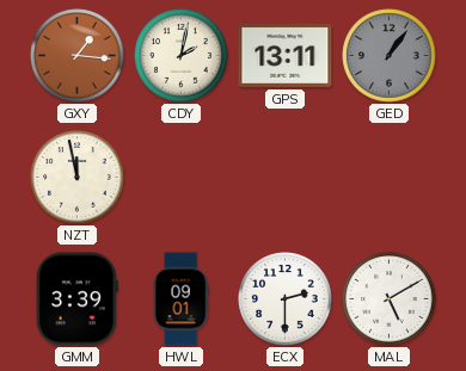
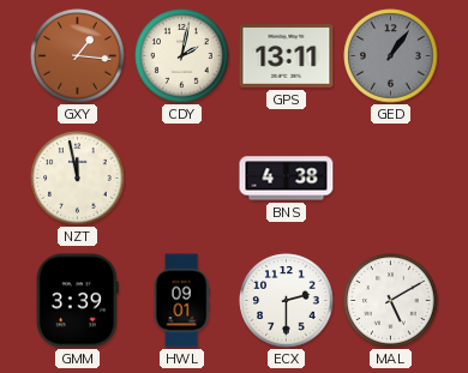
BNS: none -> 4:38 (287, 179)
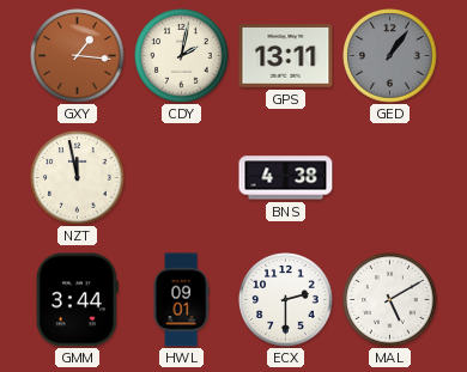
GMM: 3:39 -> 3:44 (77, 300)
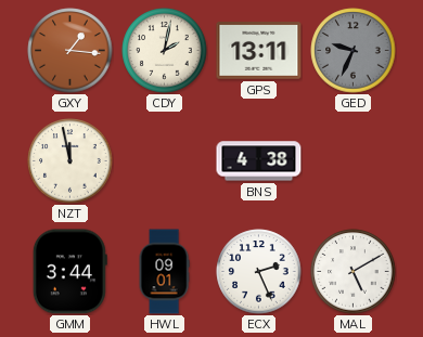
GED: 1:06 -> 9:34 (354, 51)
ECX: 2:30 -> 2:26 (259, 272)
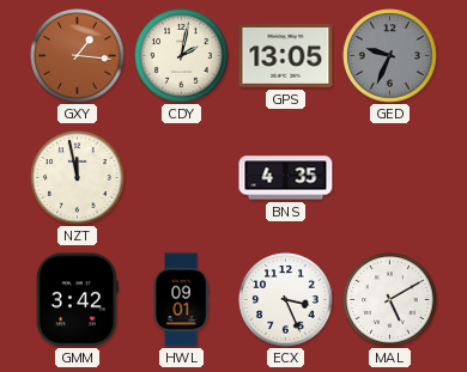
GPS: 13:11 -> 13:05 (286, 56)
BNS: 4:38 -> 4:35 (286, 178)
GMM: 3:44 -> 3:42 (77, 300)
ECX: 2:26 -> 3:26 (286, 300)
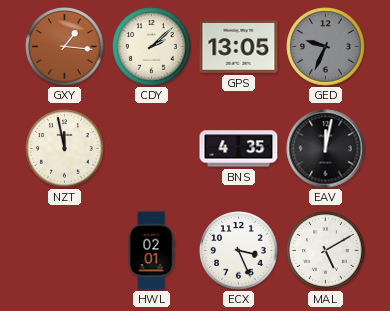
CDY: 2:02 -> 2:08 (152, 47)
EAV: none -> 12:02 (326, 149)
GMM: 3:42 -> none (77, 300)
HWL: 09:01 -> 02:01 (151, 251)
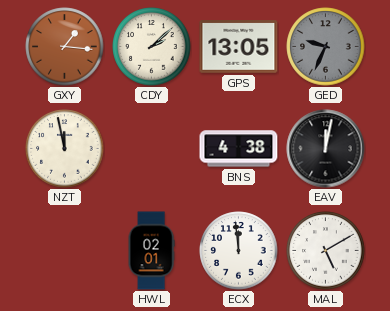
BNS: 4:35 -> 4:38 (239, 149)
ECX: 3:26 -> 11:59 (239, 251)
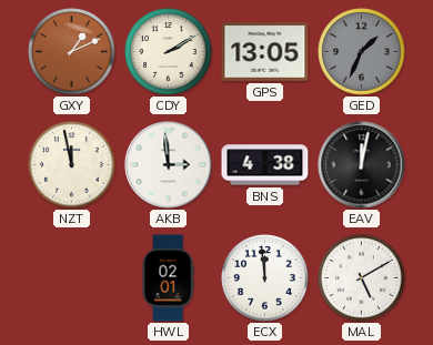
GXY: 1:16 -> 1:11 (72, 52)
CDY: 2:08 -> 2:10 (169, 52)
GED: 9:34 -> 1:34 (362, 52)
AKB: none -> 2:59 (169, 165)
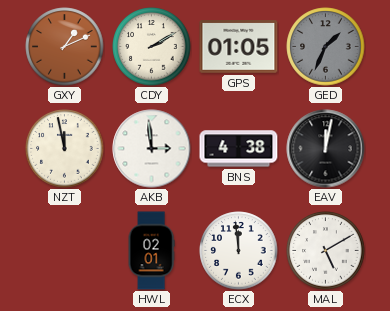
GPS: 13:05 -> 01:05 (239, 47)
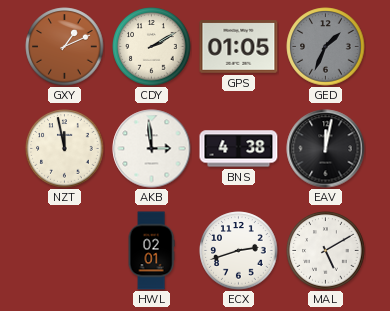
ECX: 11:59 -> 2:42 (239, 251)
